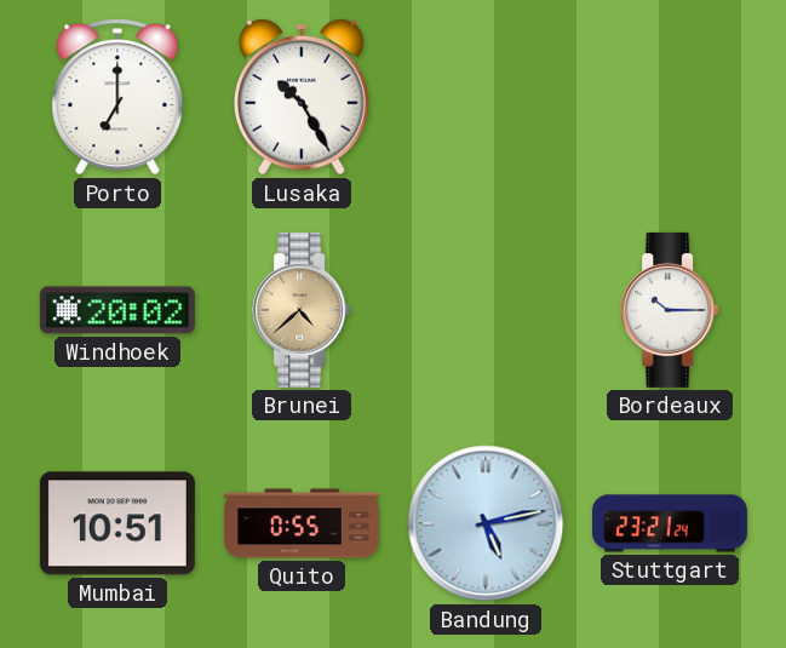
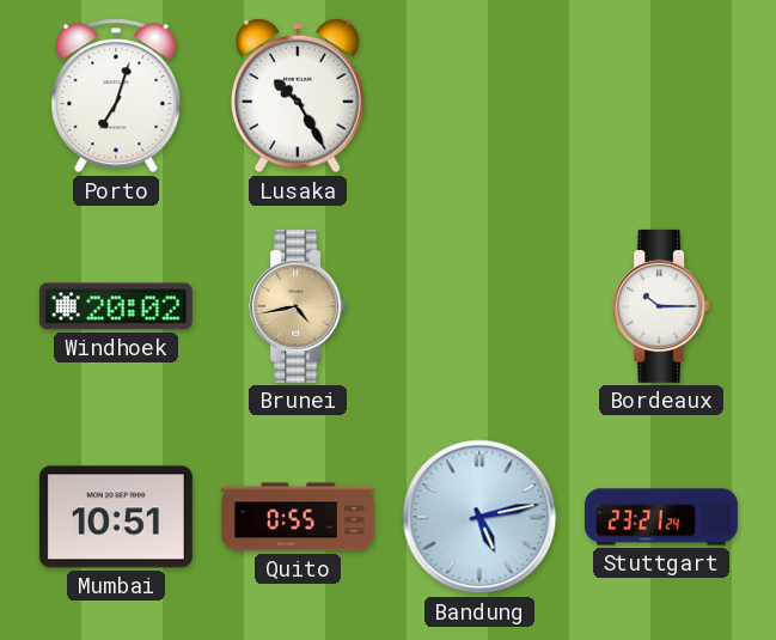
Porto: 7:00 -> 7:03 (116, 96)
Brunei: 4:38 -> 4:43 (298, 306)
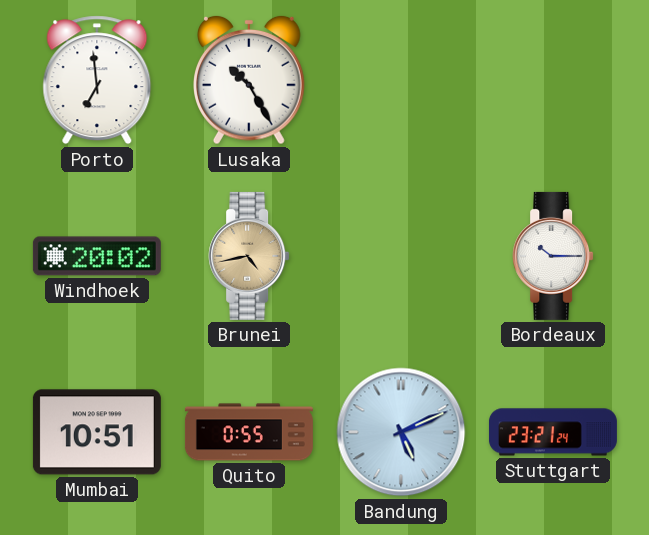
Porto: 7:03 -> 6:59 (97, 80)
Bandung: 5:13 -> 5:11 (401, 432)
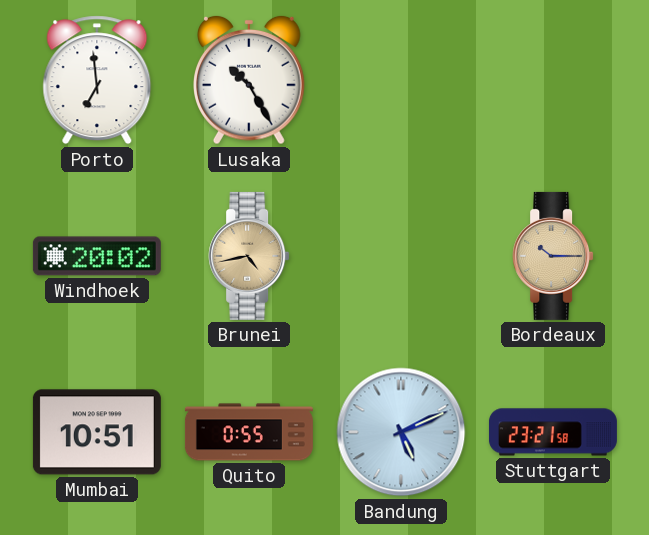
Bordeaux dial: white -> champagne (553, 256)
Stuttgart: 23:21:24 -> 23:21:58 (553, 432)
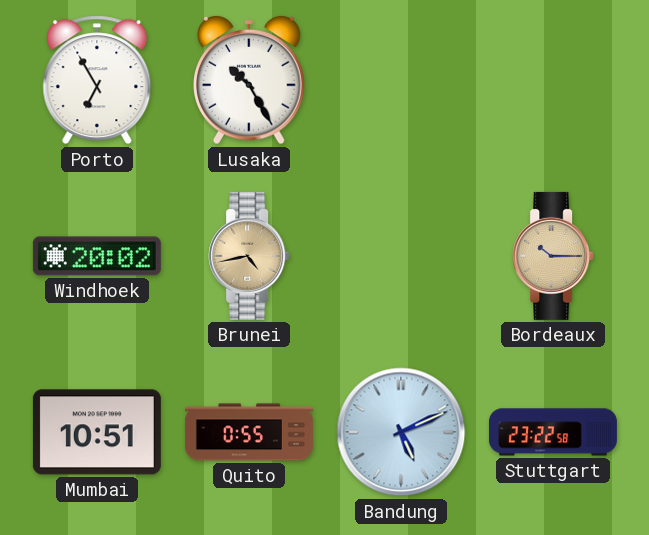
Porto: 6:59 -> 6:55 (97, 80)
Stuttgart: 23:21 -> 23:22 (553, 432)
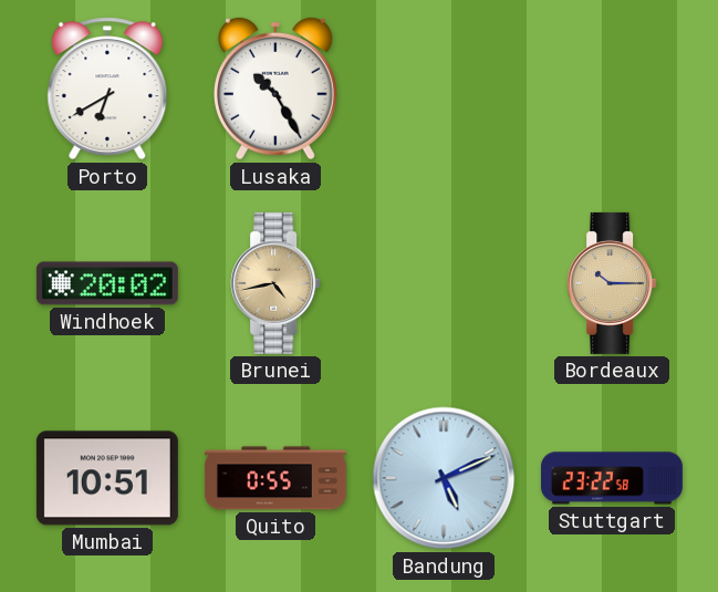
Porto: 6:55 -> 6:40 (107, 89)
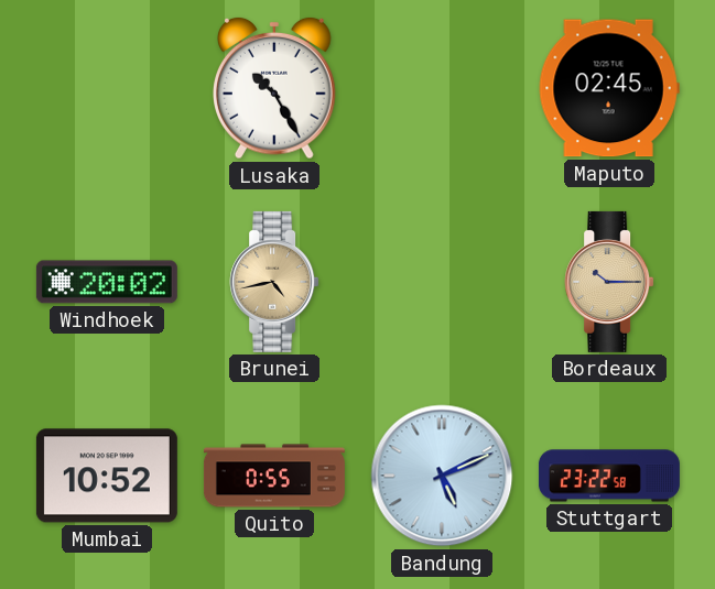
Porto: 6:40 -> none (107, 89)
Maputo: none -> 02:45 (609, 88)
Mumbai: 10:51 -> 10:52 (107, 476)
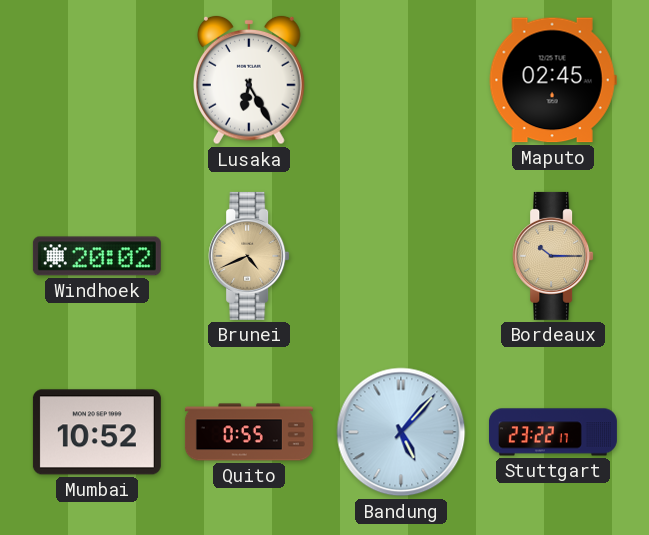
Lusaka: 10:25 -> 6:25 (250, 80)
Brunei: 4:43 -> 4:41 (249, 256)
Bandung: 5:11 -> 5:07 (401, 432)
Stuttgart: 23:22:58 -> 23:22:17 (553, 432)
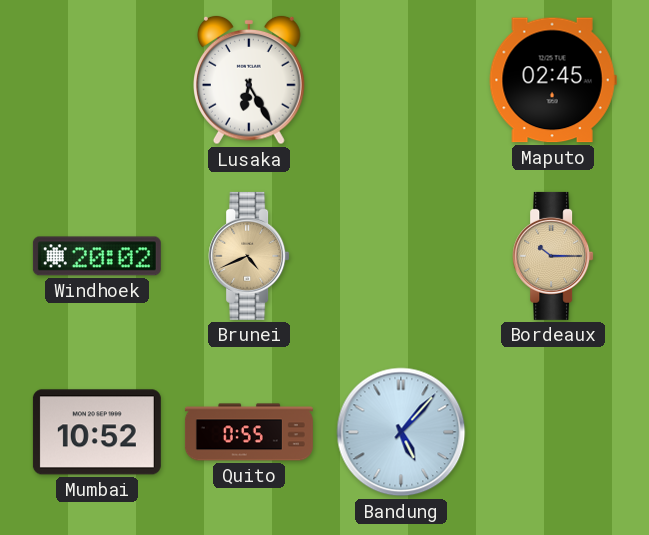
Stuttgart: 23:22 -> none (553, 432)
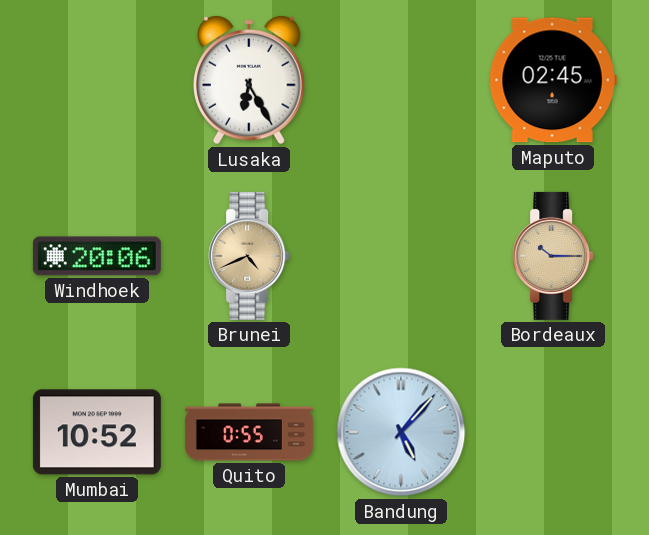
Windhoek: 20:02 -> 20:06 (97, 256)
